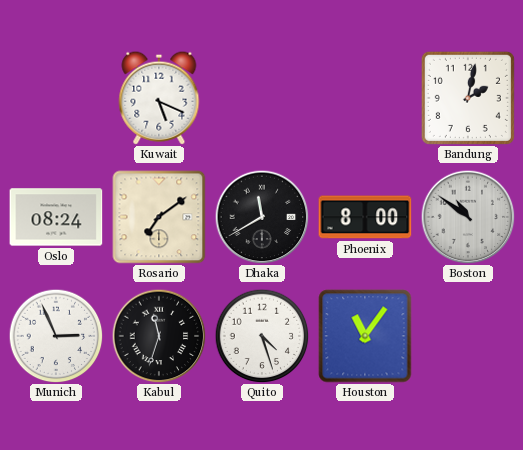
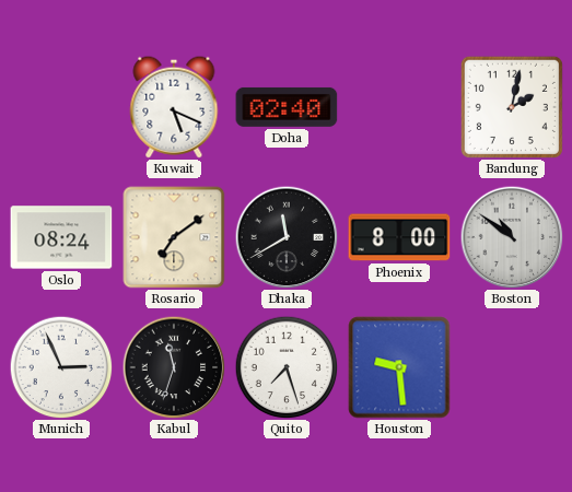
Doha: none -> 02:40 (287, 107)
Quito: 4:27 -> 7:27 (287, 367)
Houston: 11:06 -> 9:29 (399, 367)
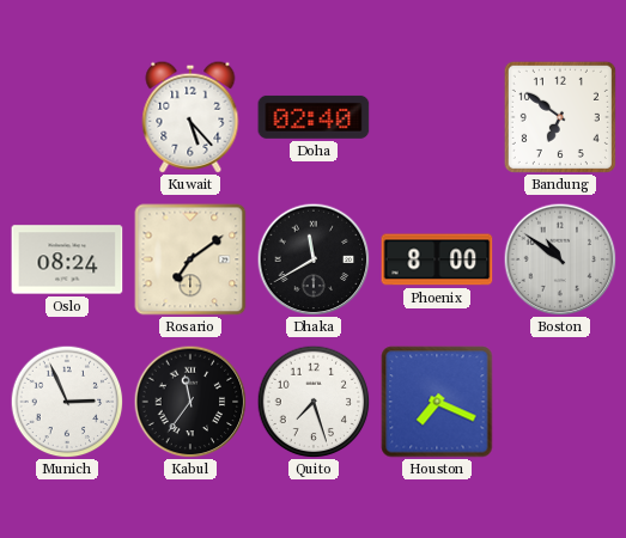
Kuwait: 5:19 -> 5:23 (190, 117)
Bandung: 2:02 -> 6:51 (560, 117)
Kabul: 11:33 -> 11:36 (190, 402)
Houston: 9:29 -> 7:19 (437, 402)
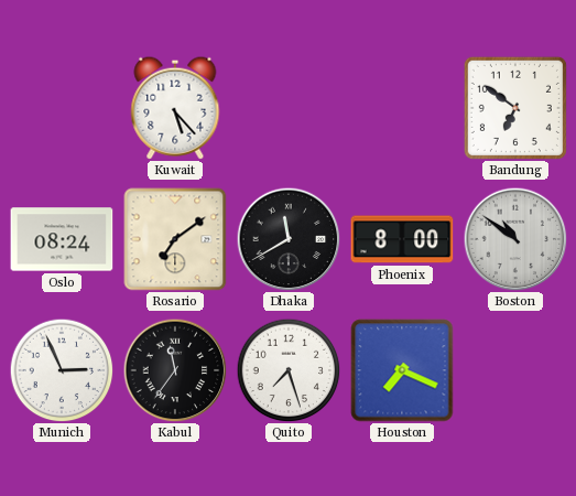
Doha: 02:40 -> none (314, 117)
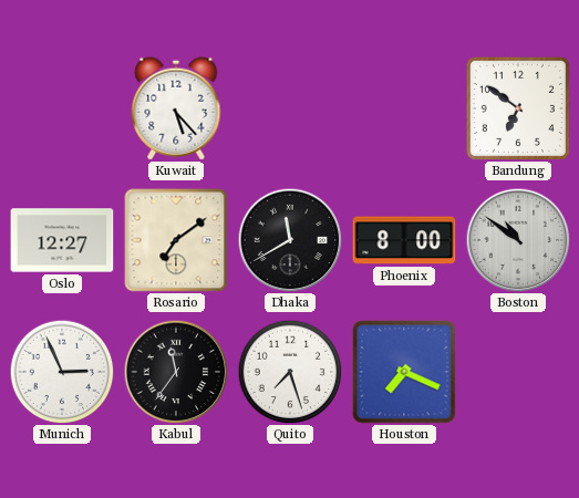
Oslo: 08:24 -> 12:27 (62, 240)
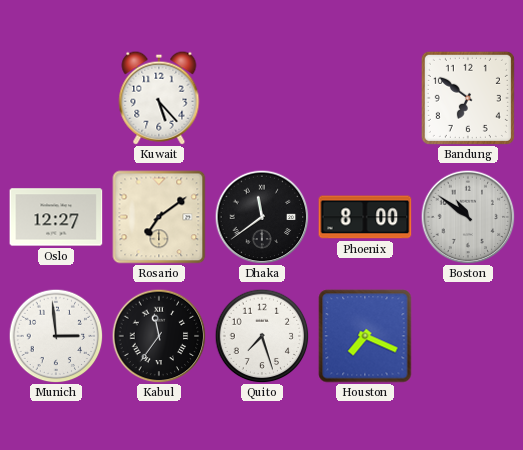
Dhaka: 11:40 -> 11:39 (262, 217)
Munich: 2:56 -> 2:59 (56, 336)
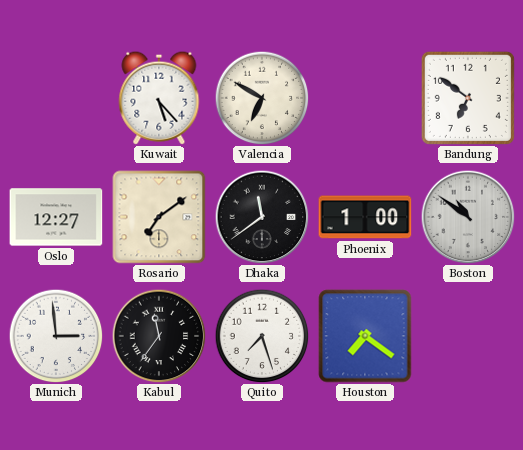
Valencia: none -> 6:50 (262, 98)
Phoenix: 8:00 -> 1:00 (365, 217)
Houston: 7:19 -> 7:21 (365, 336)
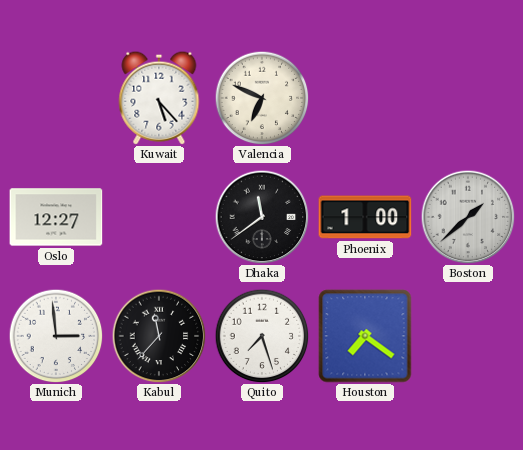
Valencia: 6:50 -> 6:49 (262, 98)
Bandung: 6:51 -> none (468, 98)
Rosario: 7:09 -> none (159, 217)
Boston: 10:51 -> 1:38 (468, 217)
Kabul: 11:36 -> 11:37 (159, 336)
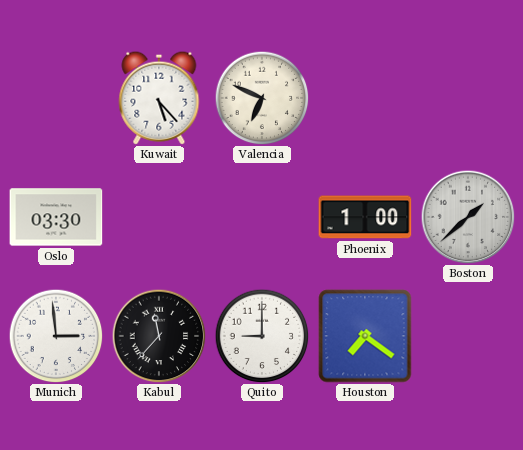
Oslo: 12:27 -> 03:30 (56, 217)
Dhaka: 11:39 -> none (262, 217)
Quito: 7:27 -> 9:00 (262, 336)
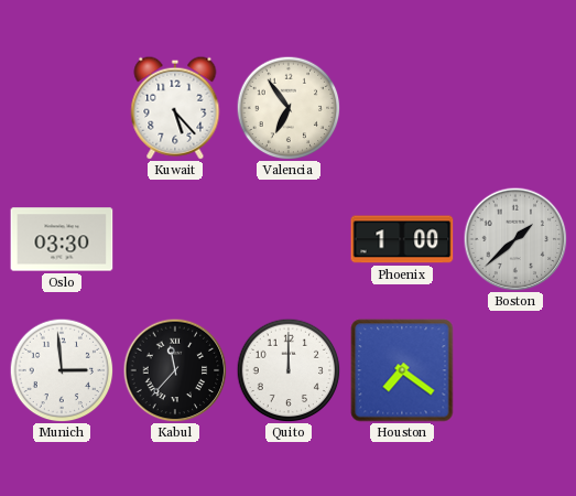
Valencia: 6:49 -> 6:54 (289, 108)
Quito: 9:00 -> 12:00 (289, 370)
